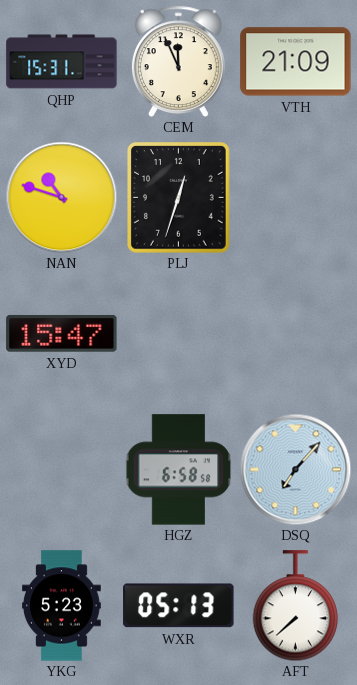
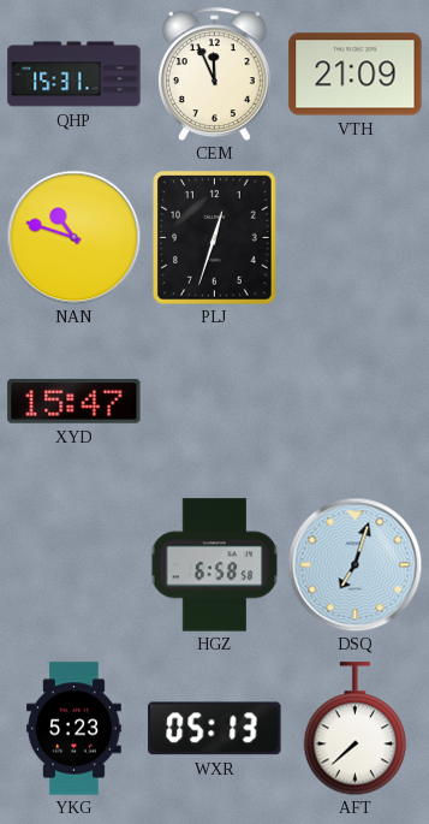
DSQ: 7:07 -> 7:03 (354, 564)
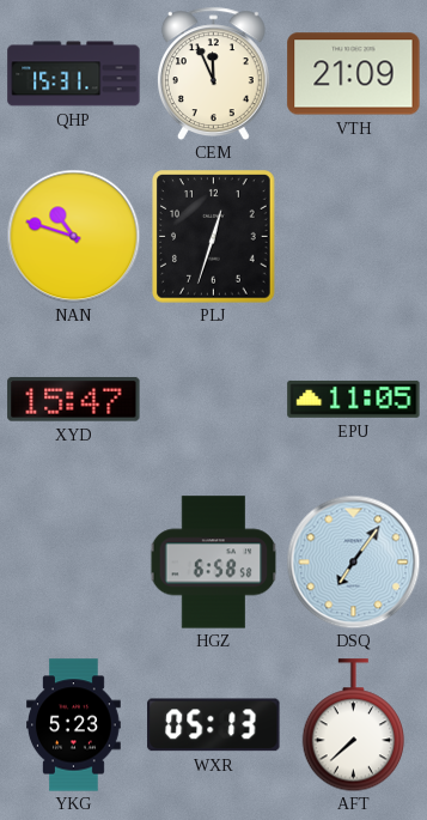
EPU: none -> 11:05 (354, 399)
DSQ: 7:03 -> 7:06 (353, 561)
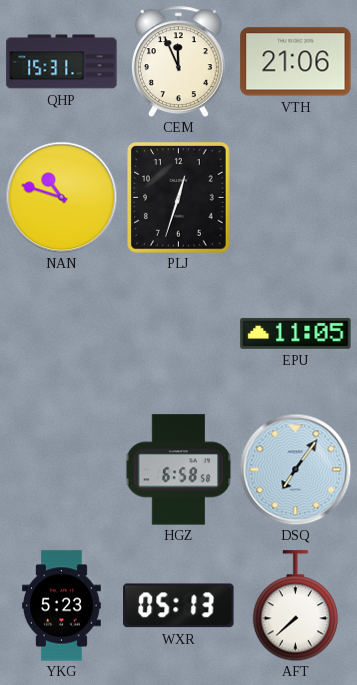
VTH: 21:09 -> 21:06 (296, 62)
XYD: 15:47 -> none (74, 400)
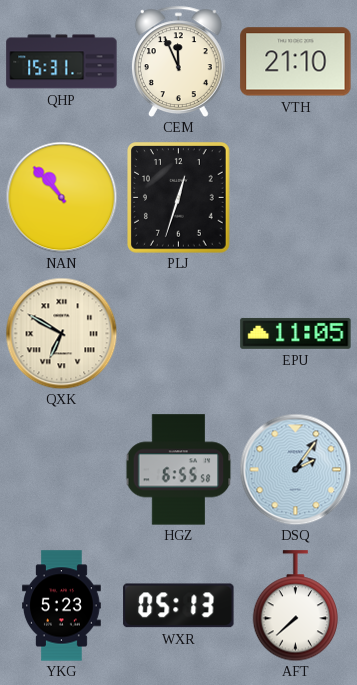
VTH: 21:06 -> 21:10 (296, 62)
NAN: 10:48 -> 10:53 (61, 197)
QXK: none -> 6:50 (61, 333)
HGZ: 6:58 -> 6:55 (179, 470)
DSQ: 7:06 -> 2:06 (295, 469)
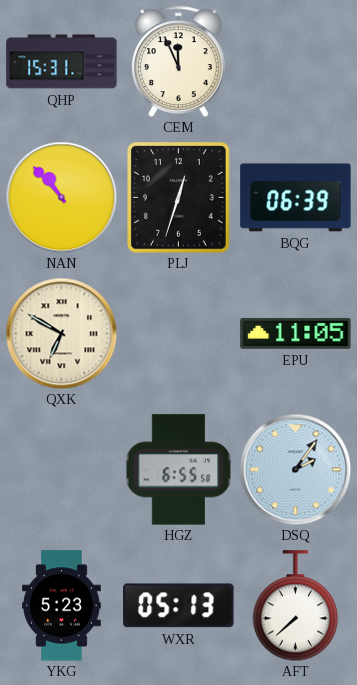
VTH: 21:10 -> none (296, 62)
BQG: none -> 06:39 (296, 198)
